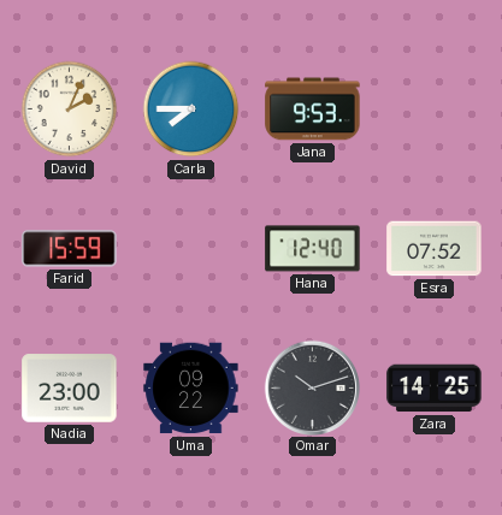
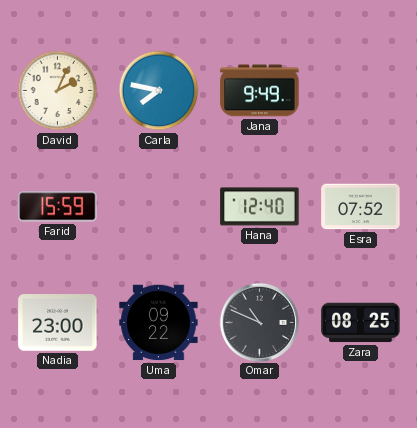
Carla: 7:45 -> 7:47 (159, 91)
Jana: 9:53 -> 9:49 (260, 91)
Omar: 10:12 -> 10:49 (259, 322)
Zara: 14:25 -> 08:25 (361, 323)
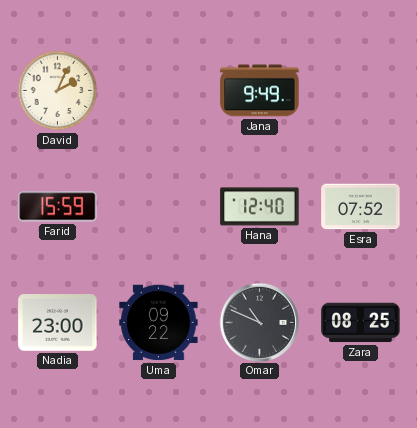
Carla: 7:47 -> none (159, 91)
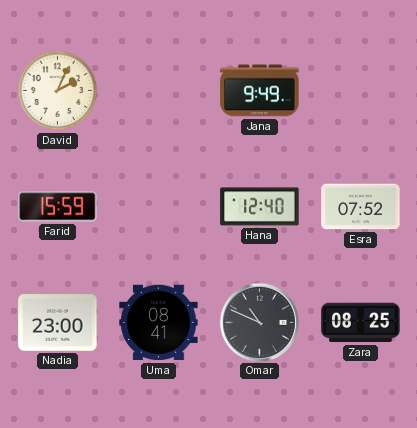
Uma: 09:22 -> 08:41 (159, 323)
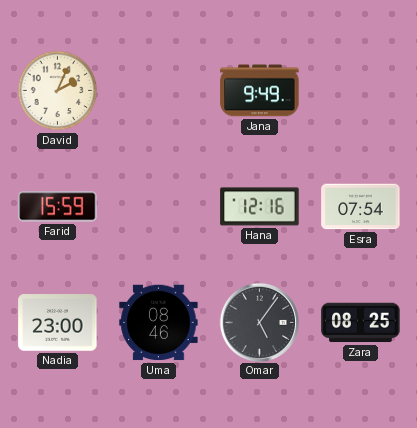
Hana: 12:40 -> 12:16 (260, 207)
Esra: 07:52 -> 07:54 (361, 207)
Uma: 08:41 -> 08:46 (159, 323)
Omar: 10:49 -> 5:06 (259, 322)
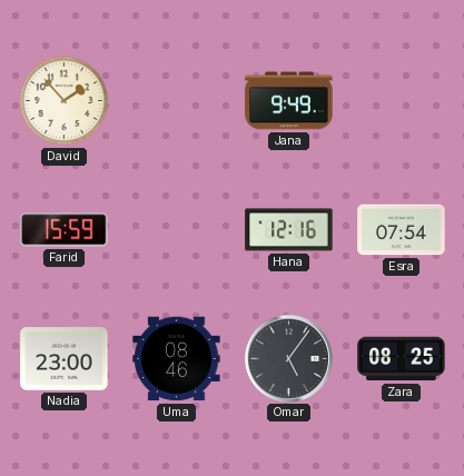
David: 2:04 -> 1:53 (65, 101)
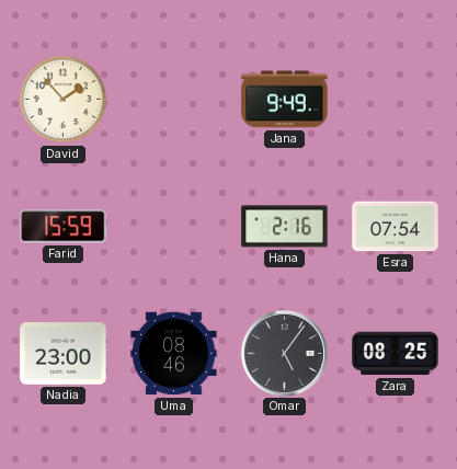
Hana: 12:16 -> 2:16 (285, 227)
